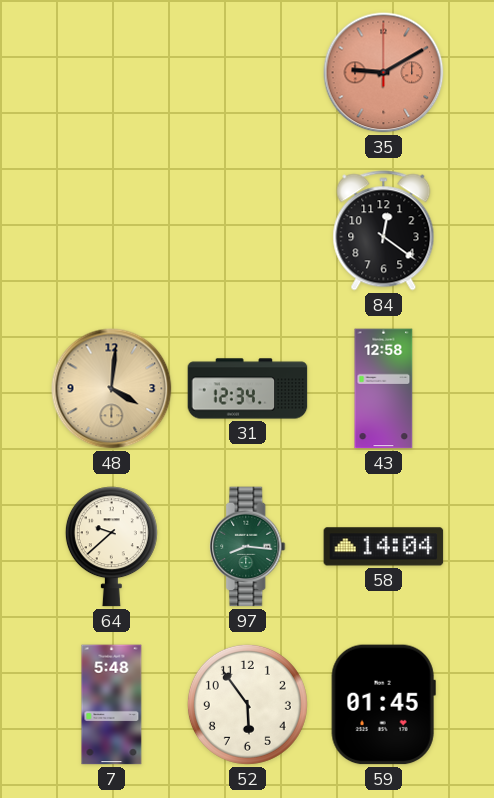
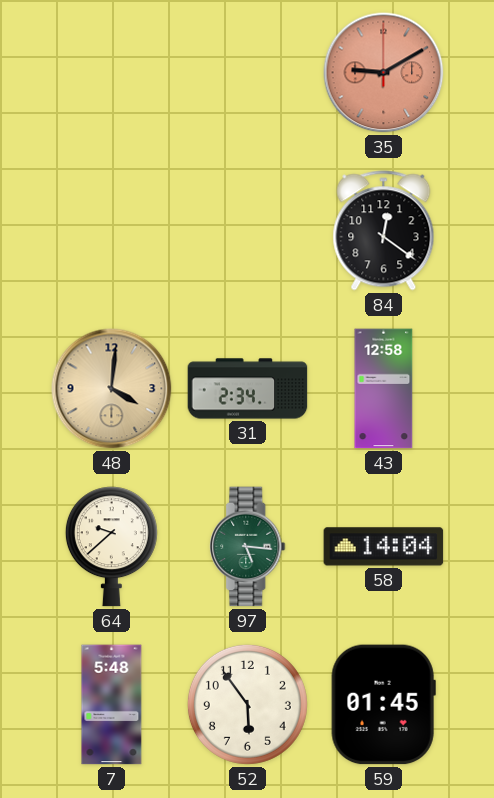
31: 12:34 -> 2:34 (248, 389)
97: 8:16 -> 5:16 (248, 547)
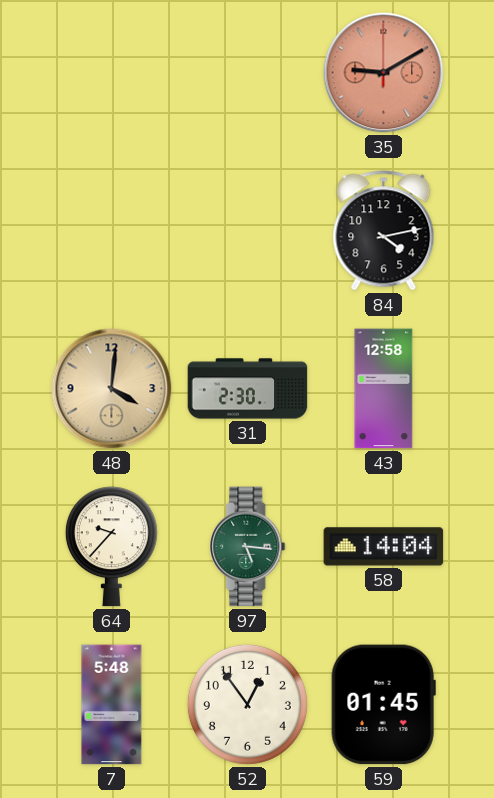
84: 12:21 -> 4:13 (384, 231)
31: 2:34 -> 2:30 (248, 389)
64: 9:38 -> 9:37 (111, 547)
52: 5:54 -> 12:54 (247, 704)
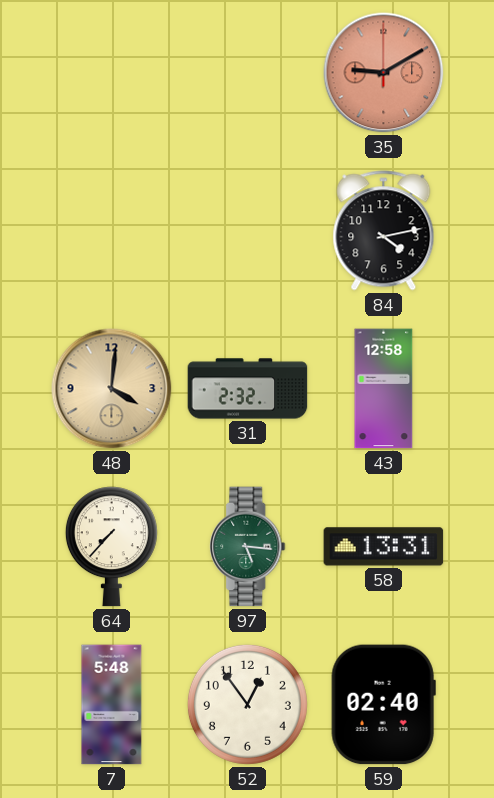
31: 2:30 -> 2:32 (248, 389)
64: 9:37 -> 7:37 (111, 547)
58: 14:04 -> 13:31 (384, 547)
59: 01:45 -> 02:40 (383, 705)
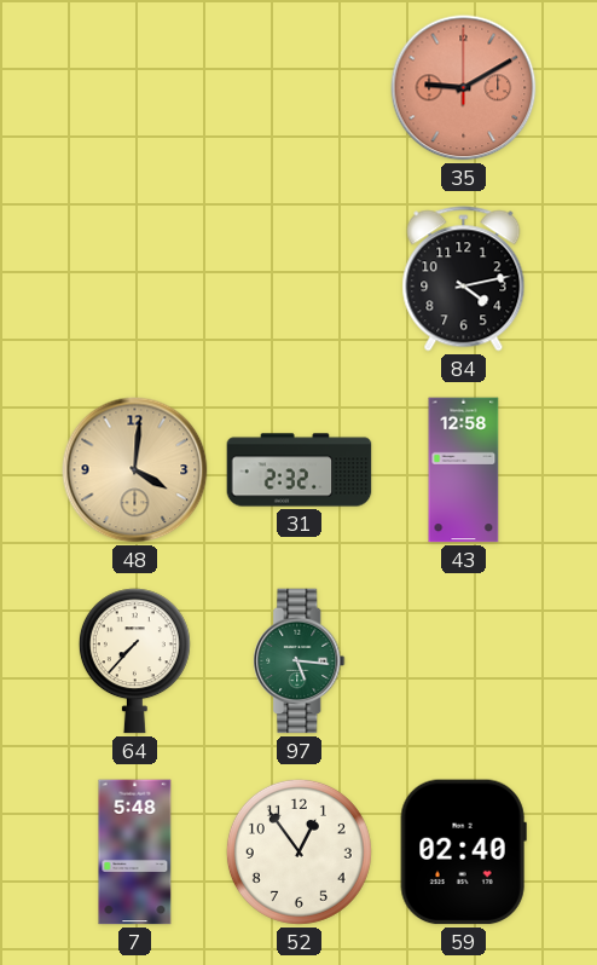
58: 13:31 -> none (384, 547)
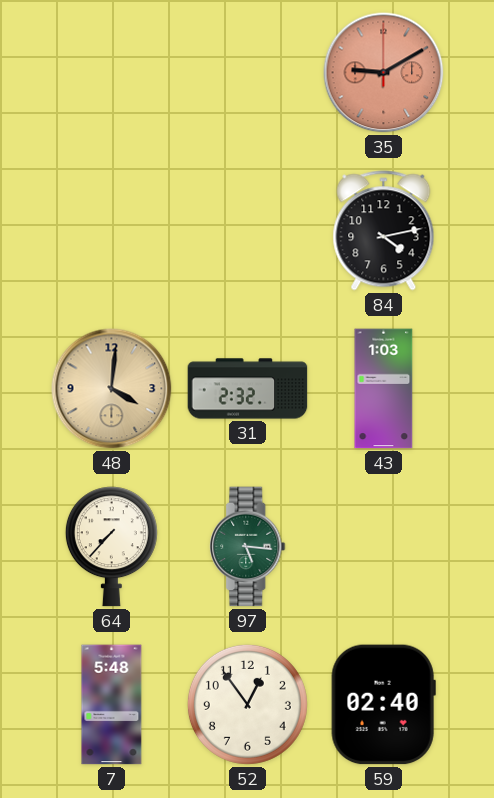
43: 12:58 -> 1:03 (384, 389)
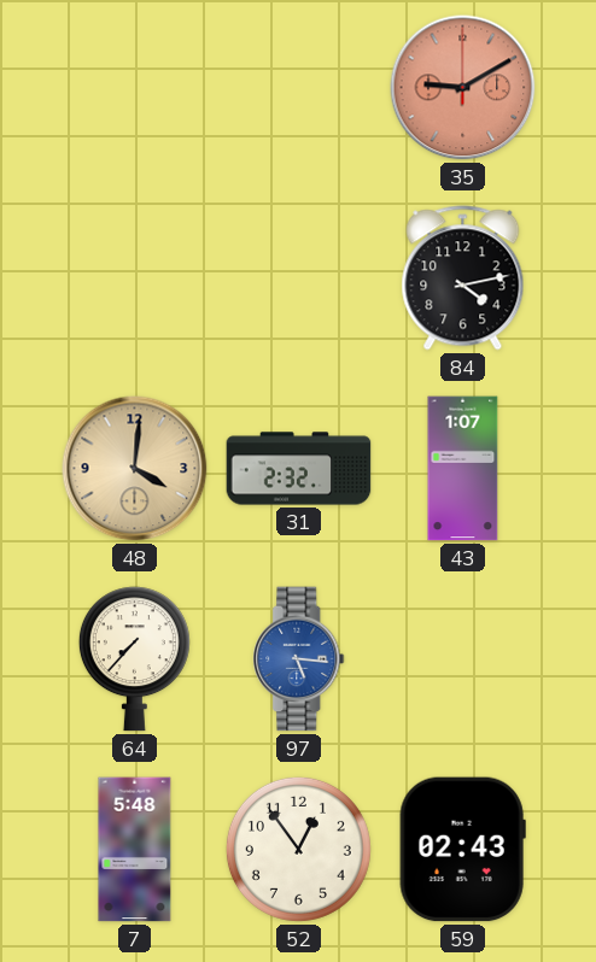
43: 1:03 -> 1:07 (463, 469)
97 dial: green -> blue (299, 659)
59: 02:40 -> 02:43 (462, 850)
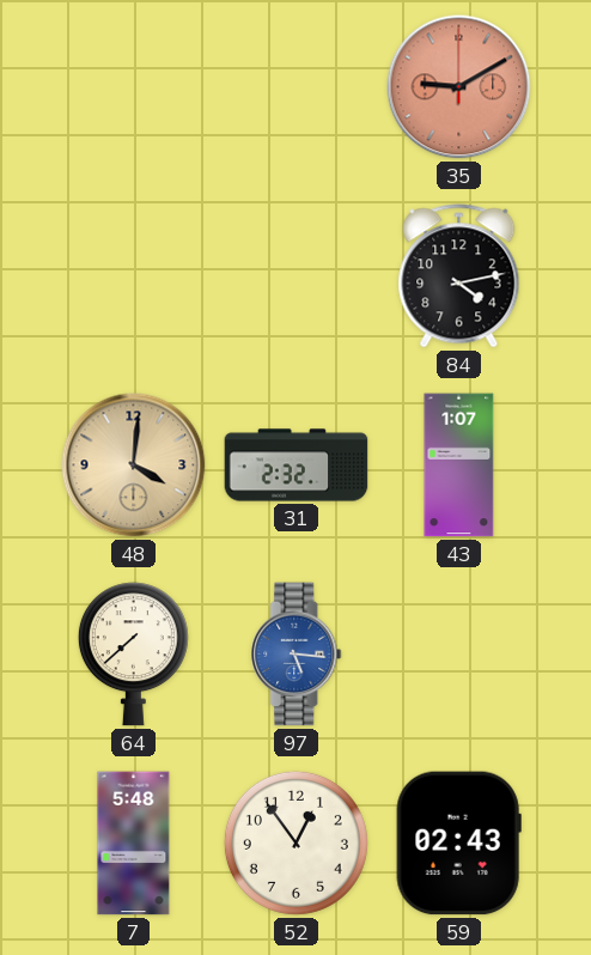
64: 7:37 -> 7:38 (133, 655)
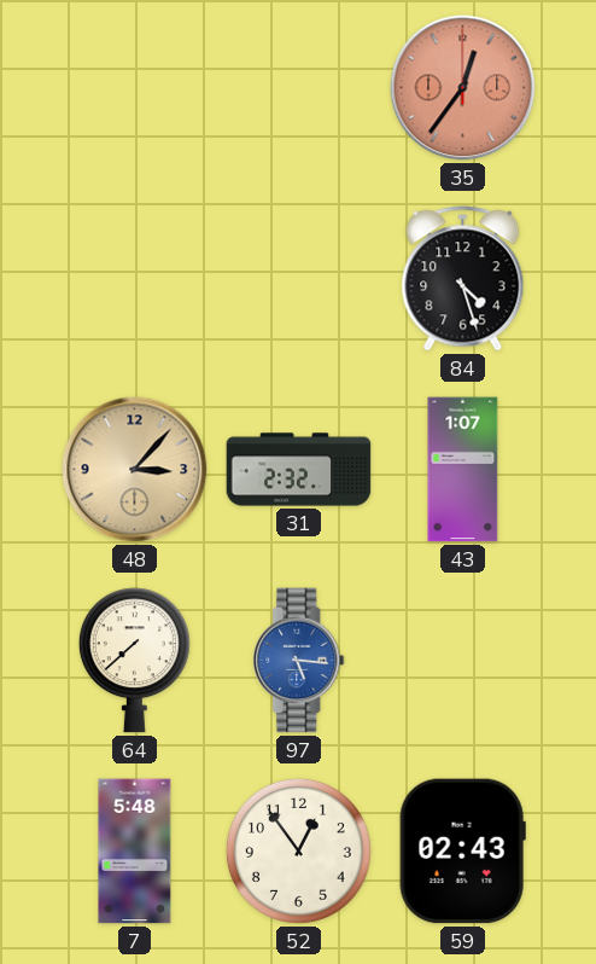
35: 9:10 -> 12:36 (463, 88)
84: 4:13 -> 4:27 (463, 279)
48: 4:01 -> 3:07 (135, 470)
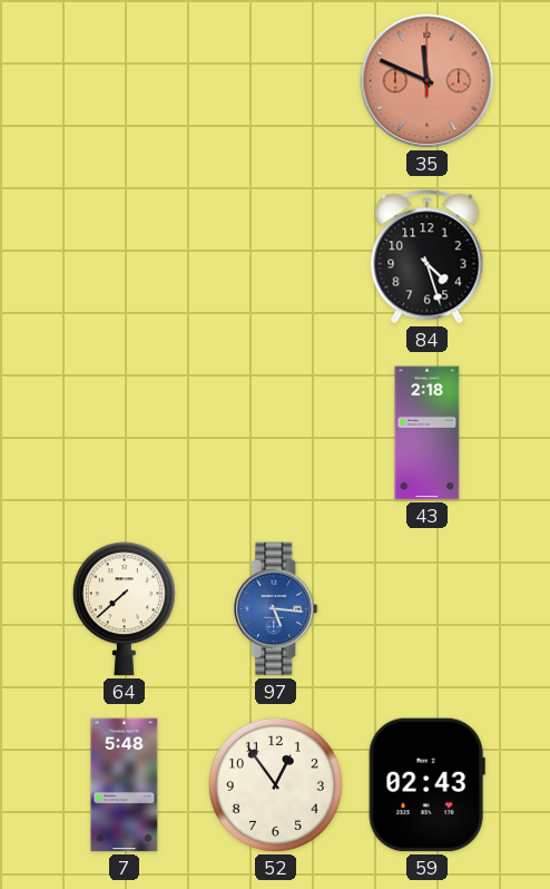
35: 12:36 -> 11:49 (428, 81)
48: 3:07 -> none (135, 470)
31: 2:32 -> none (299, 470)
43: 1:07 -> 2:18 (428, 433)
